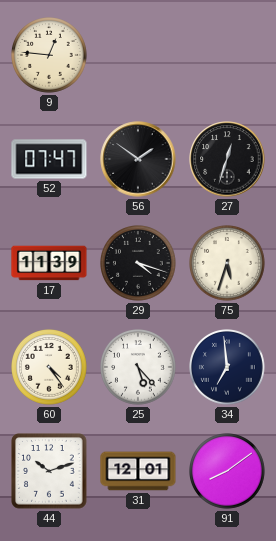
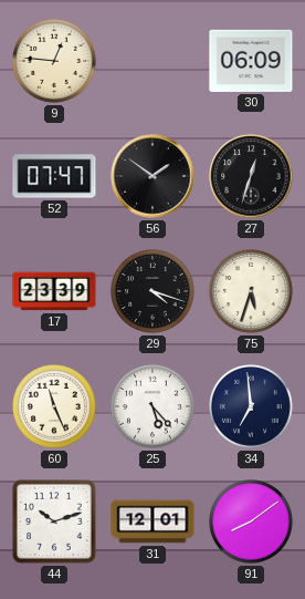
30: none -> 06:09 (251, 61)
17: 11:39 -> 23:39 (54, 291)
60: 4:24 -> 11:26 (55, 407)
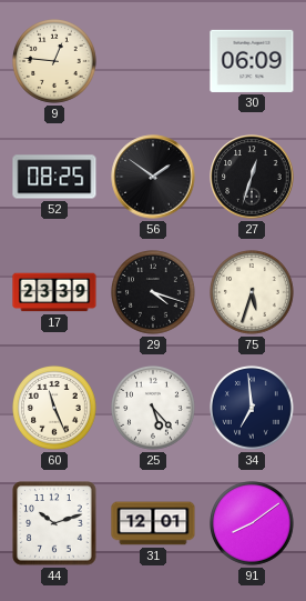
52: 07:47 -> 08:25 (54, 177)
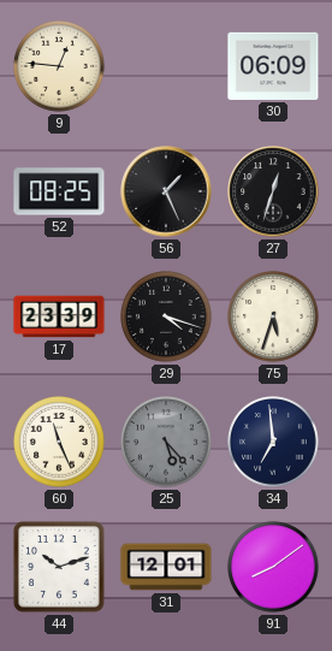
56: 1:51 -> 1:26 (166, 191)
25 dial: white -> grey (167, 443)
